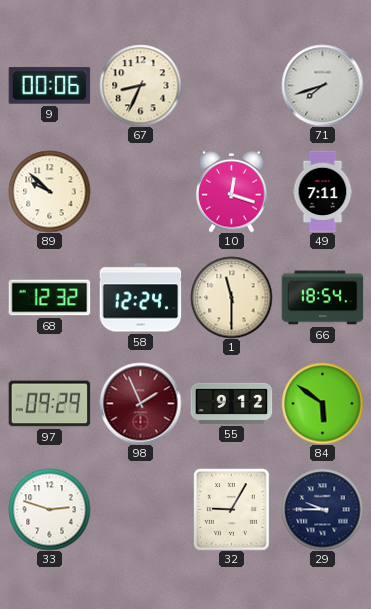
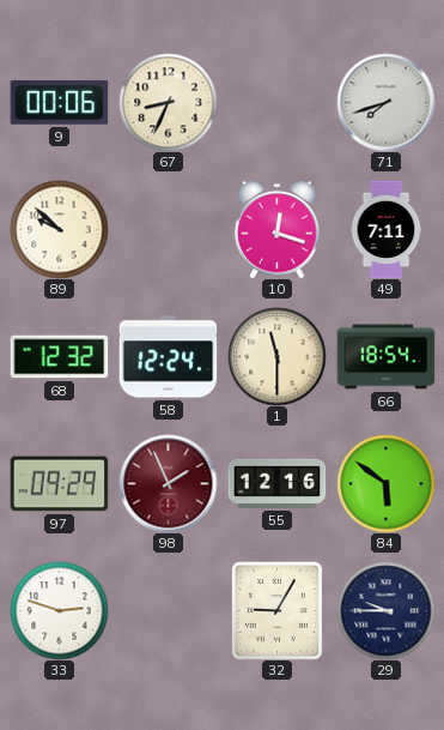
55: 9:12 -> 12:16 (276, 483)
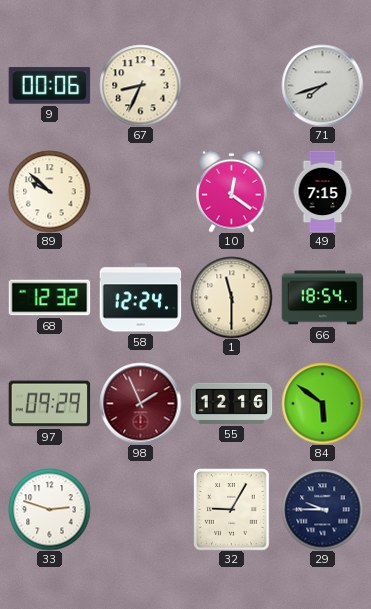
10: 12:18 -> 12:21 (232, 191)
49: 7:11 -> 7:15 (323, 191)
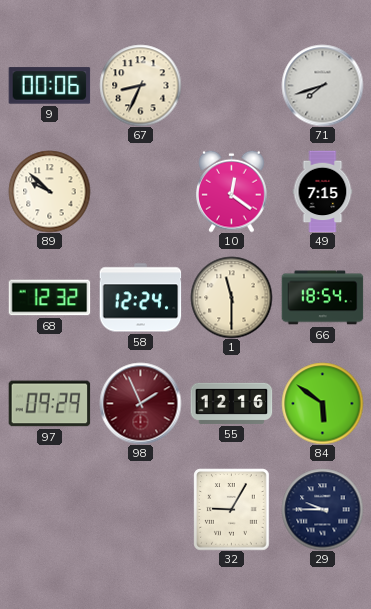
33: 2:48 -> none (49, 509)
